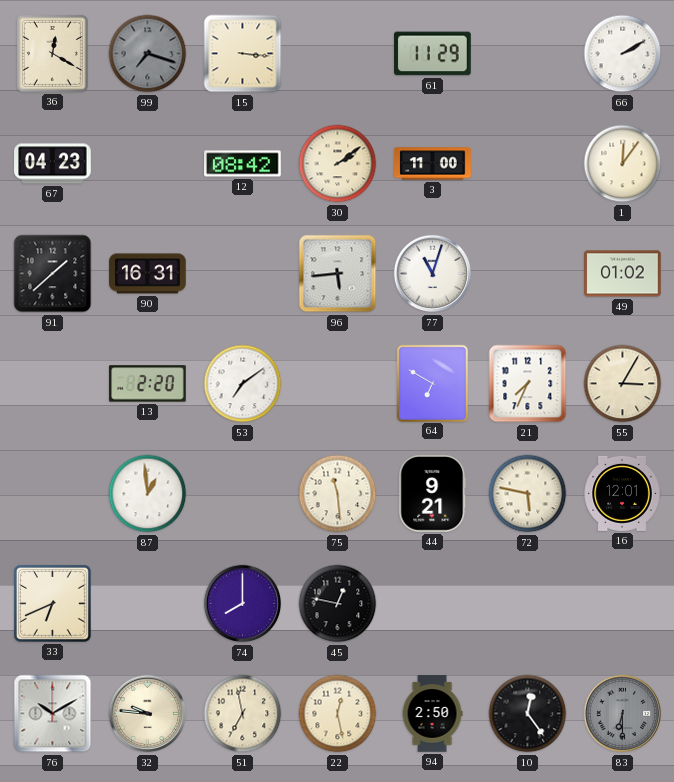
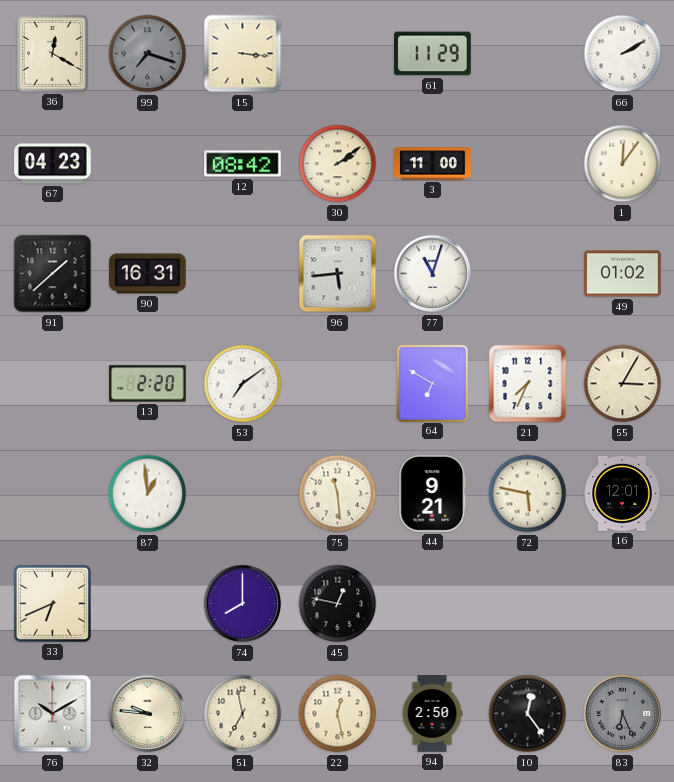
83: 6:30 -> 6:26 (623, 714)
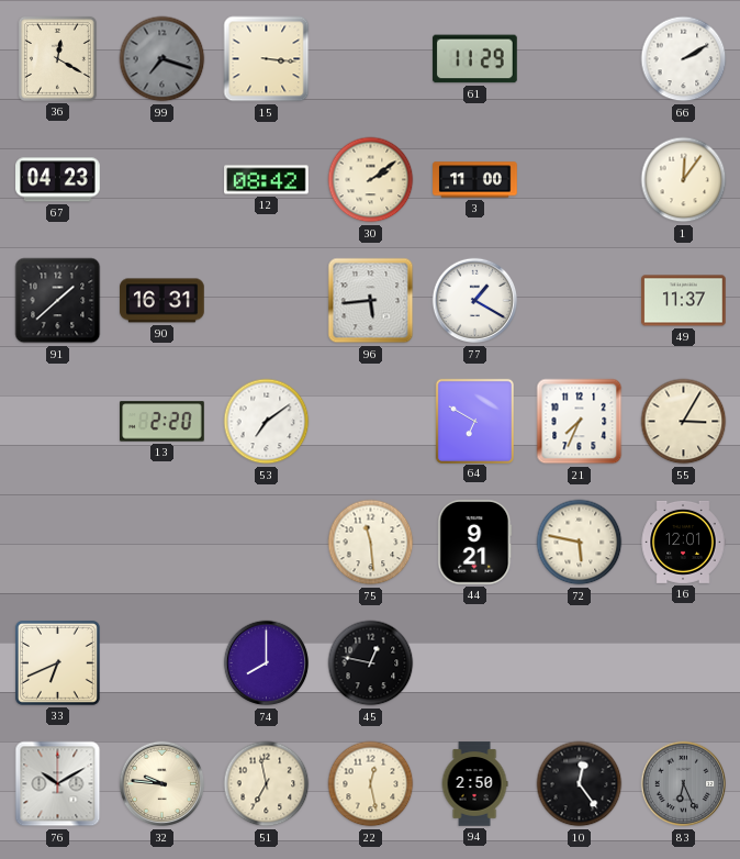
77: 11:03 -> 1:20 (475, 301)
49: 01:02 -> 11:37 (684, 301)
87: 12:59 -> none (148, 494)
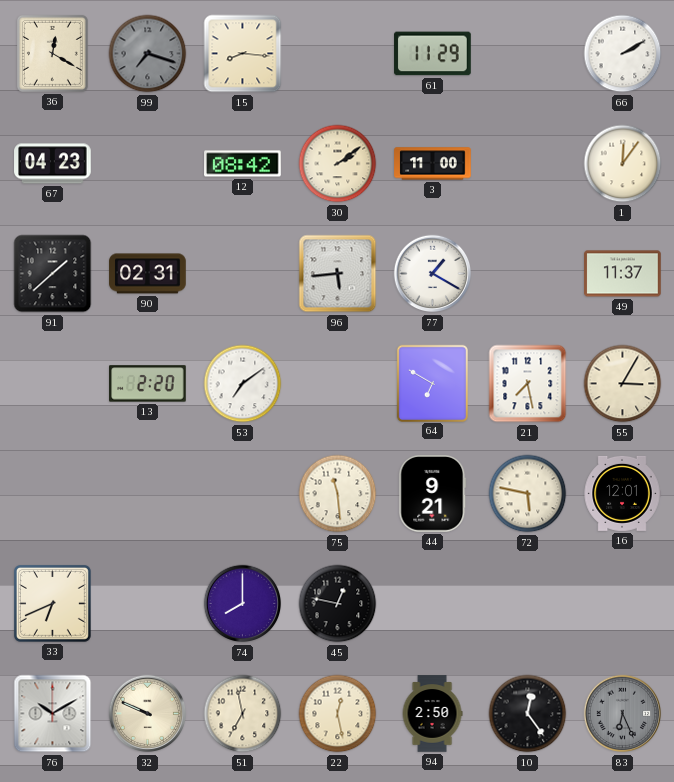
15: 3:16 -> 8:16 (243, 54)
90: 16:31 -> 02:31 (148, 274)
21: 7:34 -> 7:28 (528, 384)
32: 9:46 -> 9:49 (148, 714)
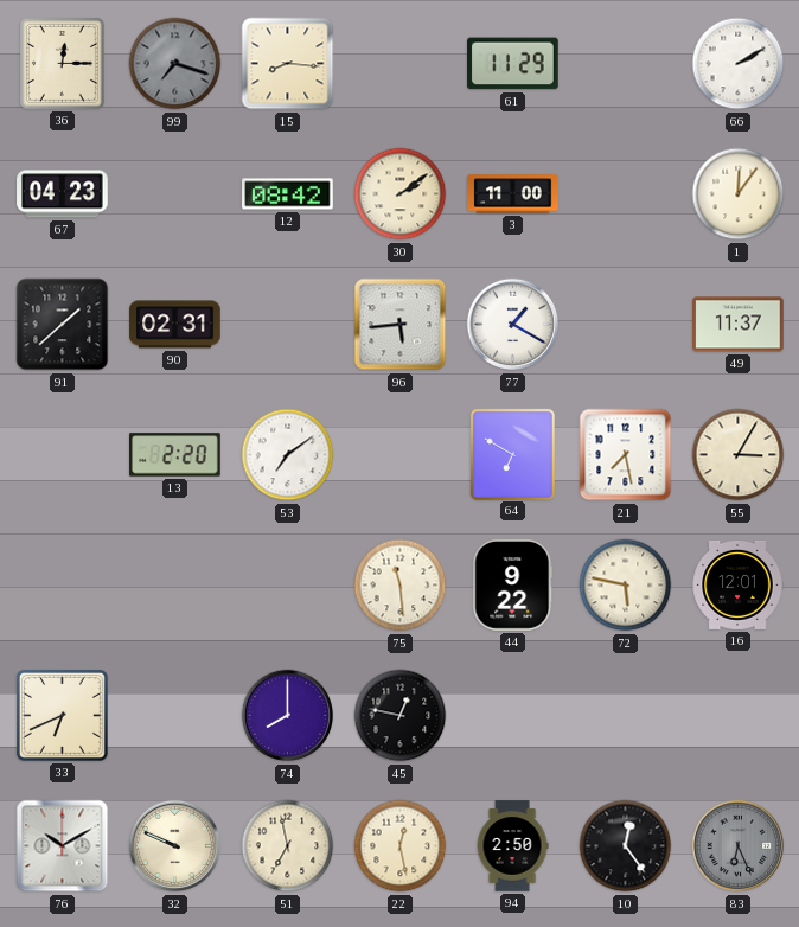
36: 12:20 -> 12:15 (62, 63)
44: 9:21 -> 9:22 (513, 586)
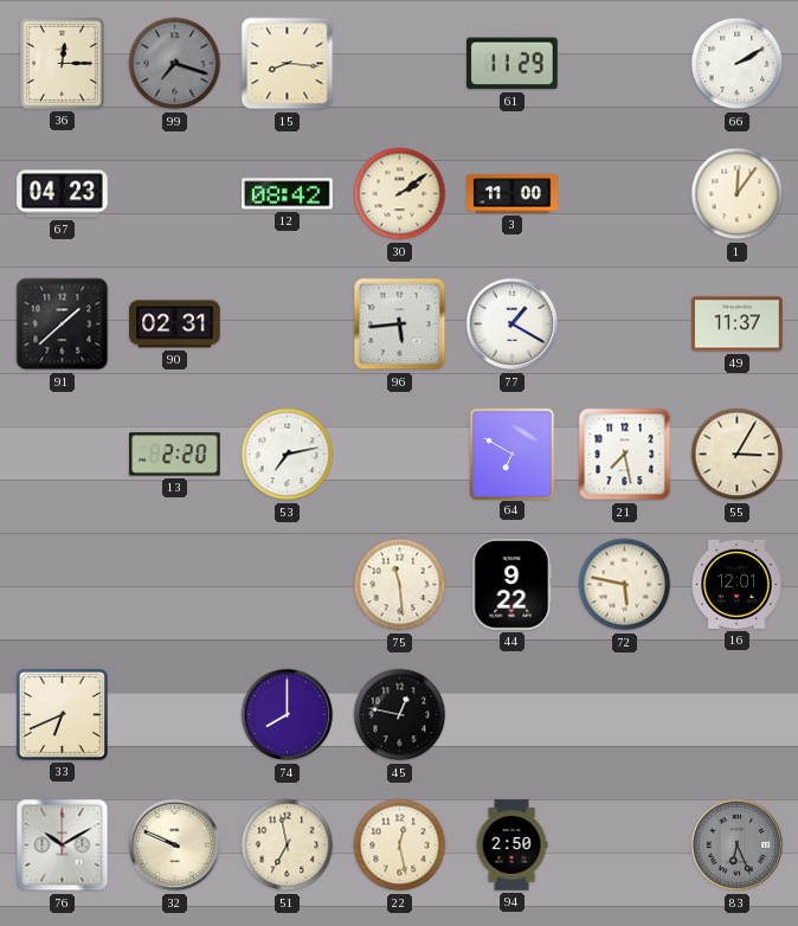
53: 7:09 -> 7:13 (288, 455)
10: 12:24 -> none (626, 846)
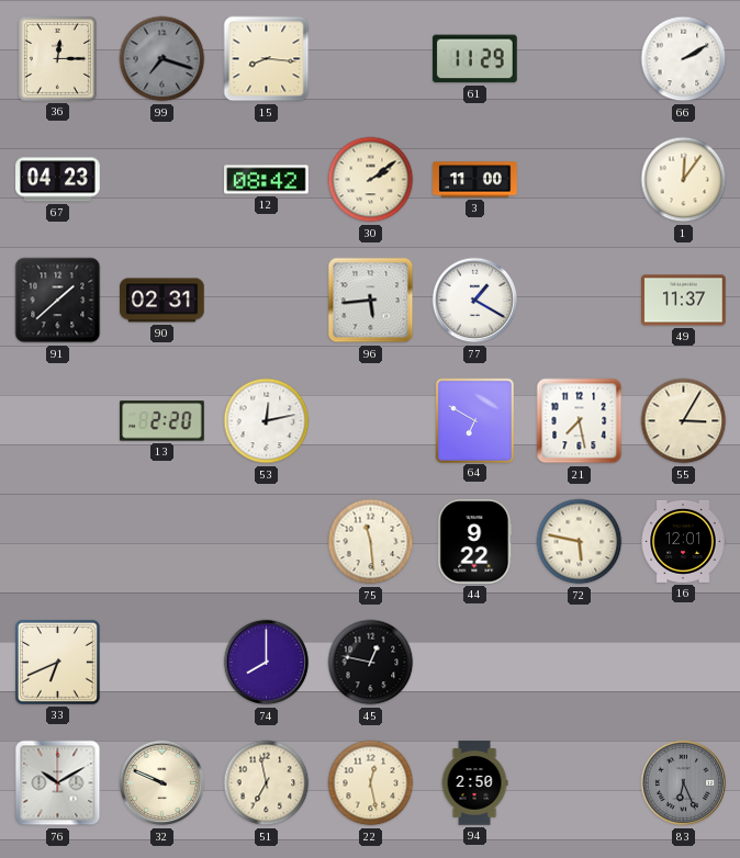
53: 7:13 -> 12:13 (267, 421)
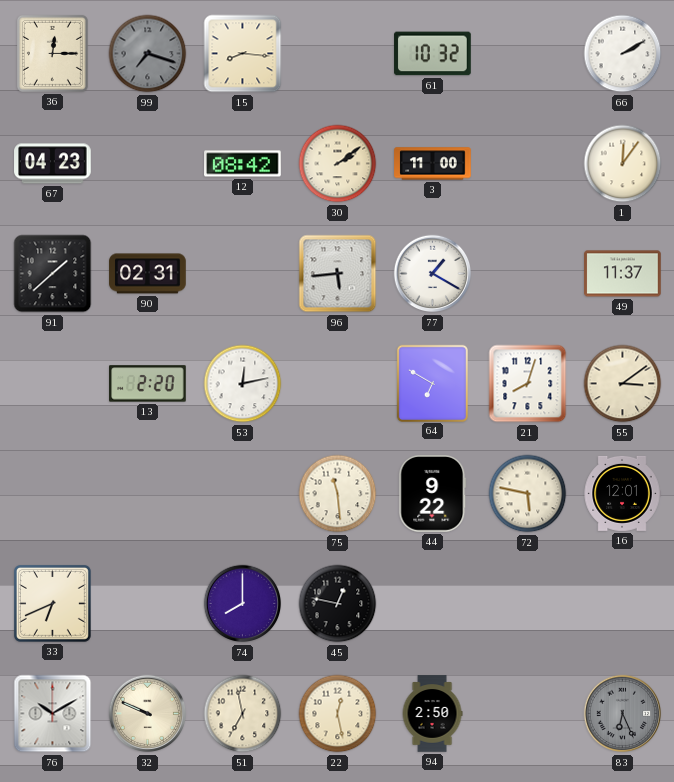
61: 11:29 -> 10:32 (433, 54)
21: 7:28 -> 8:03 (528, 384)
55: 3:05 -> 3:09 (623, 384)
